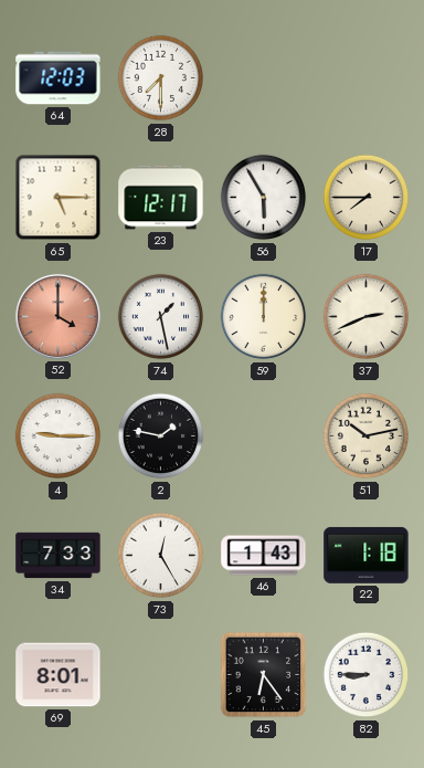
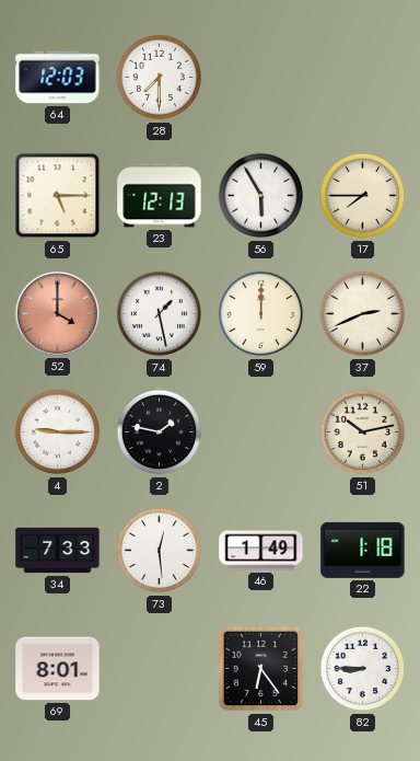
23: 12:17 -> 12:13 (160, 196)
73: 12:25 -> 12:29 (160, 551)
46: 1:43 -> 1:49 (261, 551)
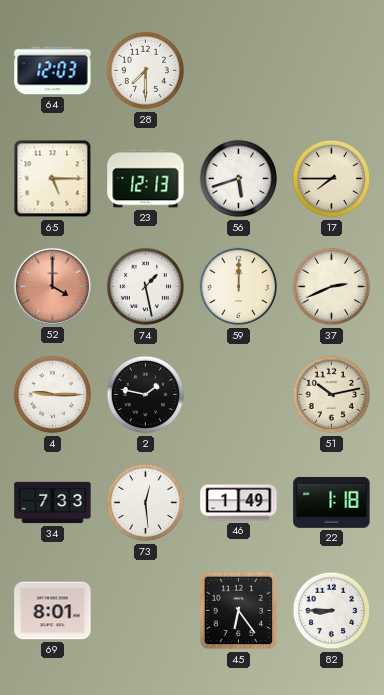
56: 5:55 -> 5:42 (239, 179)
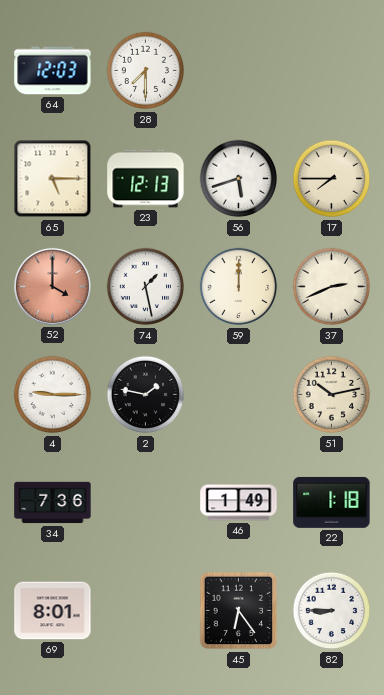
34: 7:33 -> 7:36 (53, 503)
73: 12:29 -> none (146, 503)
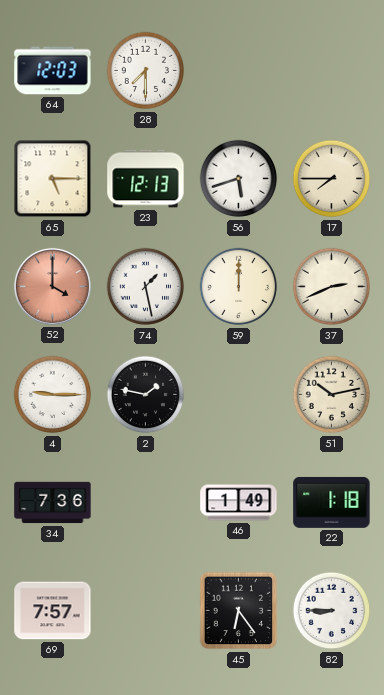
69: 8:01 -> 7:57 (53, 611)
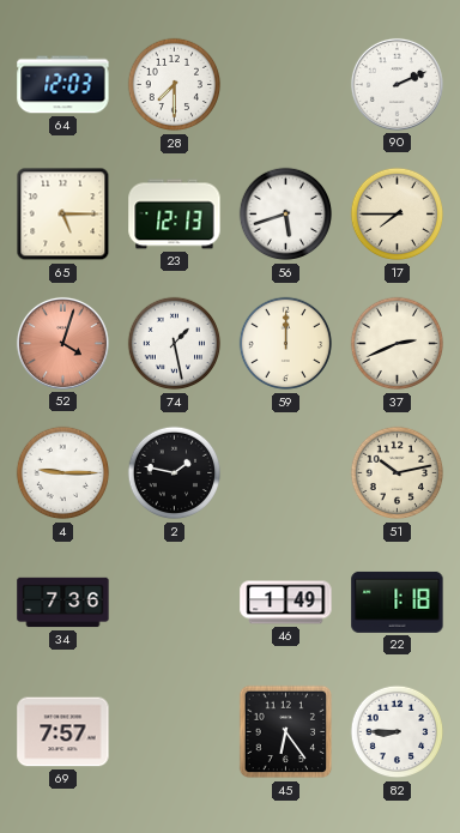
90: none -> 2:11 (397, 84)
52: 4:00 -> 4:03 (62, 343)
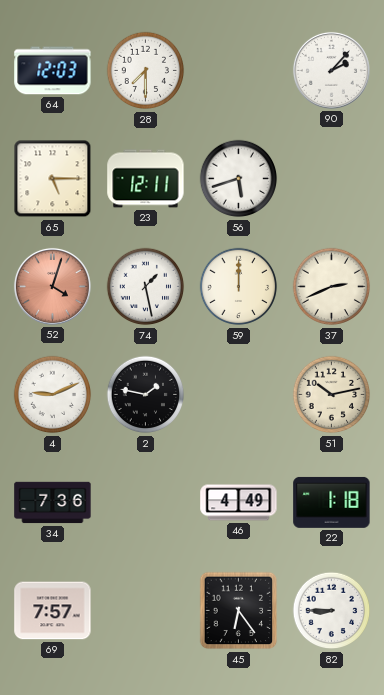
90: 2:11 -> 2:07 (331, 70)
23: 12:13 -> 12:11 (146, 179)
17: 7:45 -> none (398, 215)
4: 9:15 -> 9:11 (53, 395)
46: 1:49 -> 4:49 (239, 503)
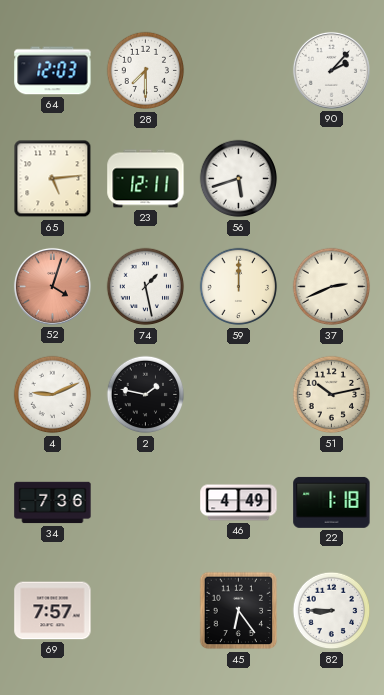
65: 5:15 -> 5:14 (53, 179)
